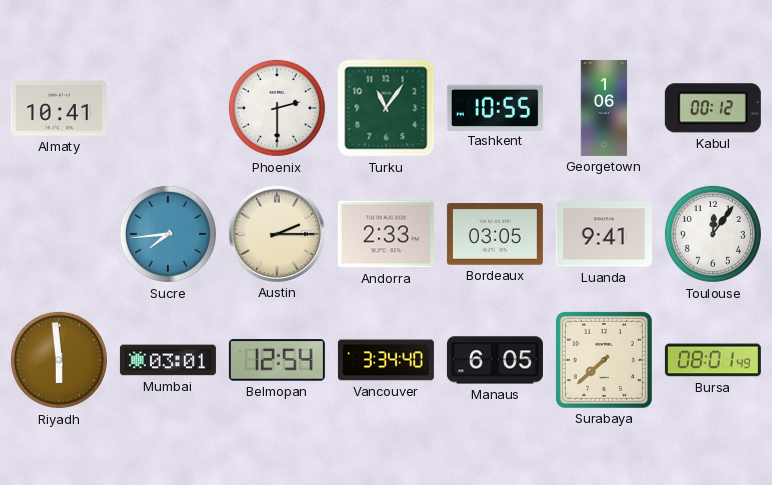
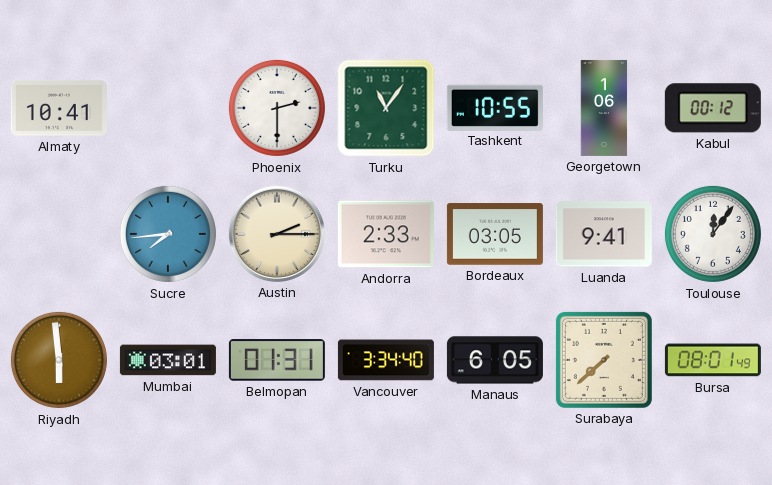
Belmopan: 12:54 -> 01:31 (277, 360)
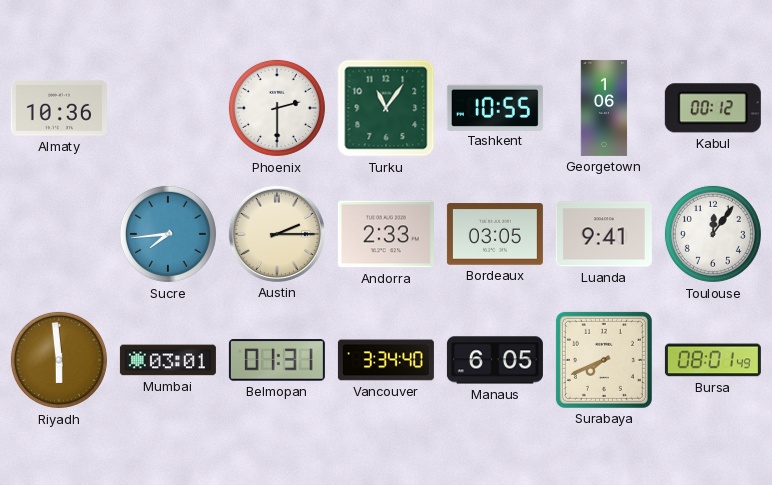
Almaty: 10:41 -> 10:36 (59, 108)
Surabaya: 7:38 -> 7:41 (604, 360)
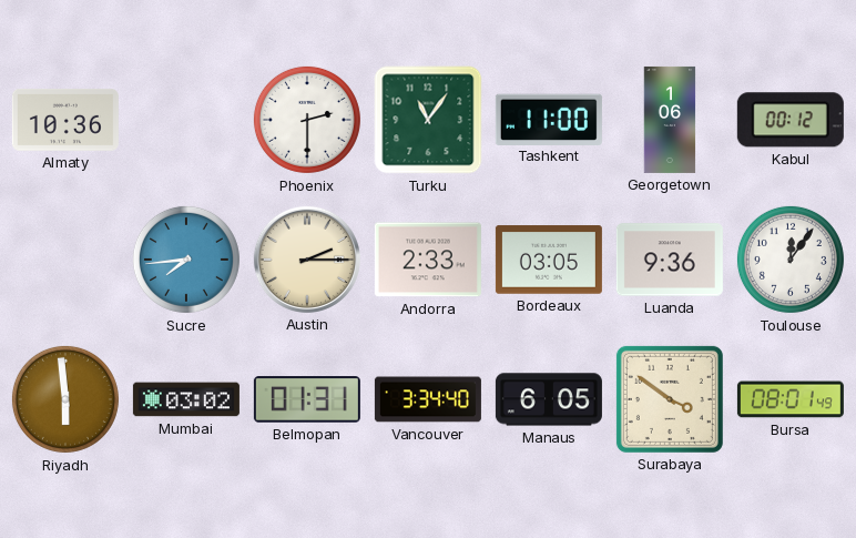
Tashkent: 10:55 -> 11:00 (549, 119)
Luanda: 9:41 -> 9:36 (670, 260)
Mumbai: 03:01 -> 03:02 (186, 399)
Surabaya: 7:41 -> 3:51 (670, 399)
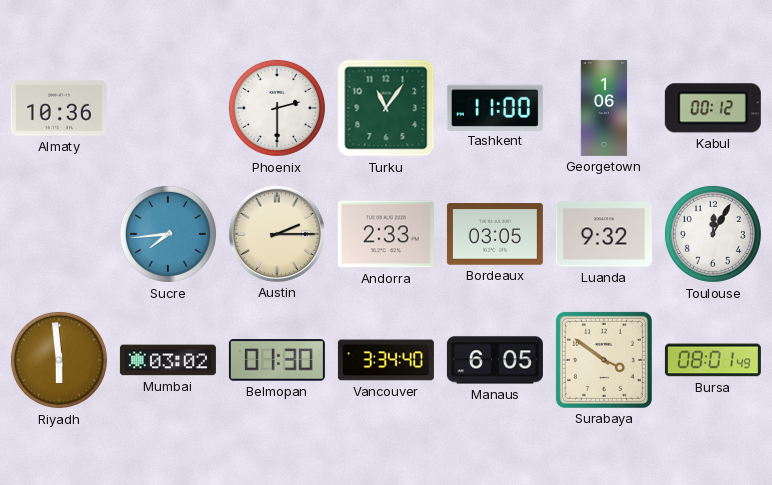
Luanda: 9:36 -> 9:32 (604, 234)
Toulouse: 12:06 -> 12:05 (713, 234)
Belmopan: 01:31 -> 01:30 (277, 360)
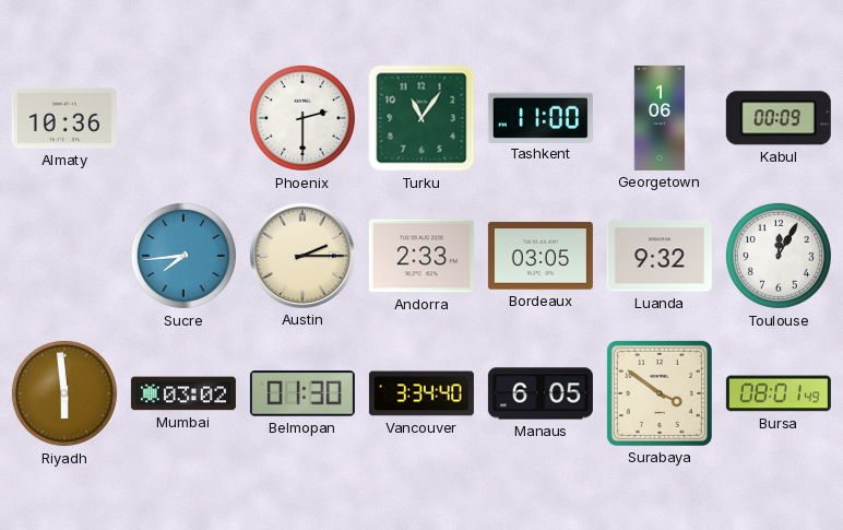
Kabul: 00:12 -> 00:09 (779, 118)
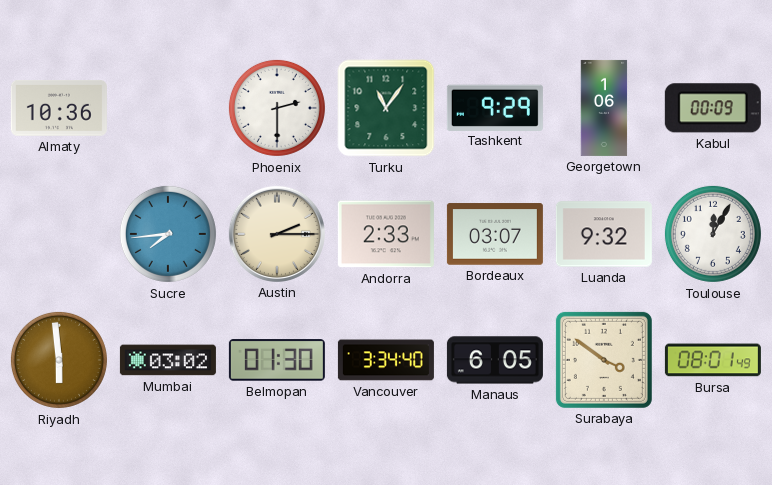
Tashkent: 11:00 -> 9:29 (495, 107)
Bordeaux: 03:05 -> 03:07 (495, 234)
